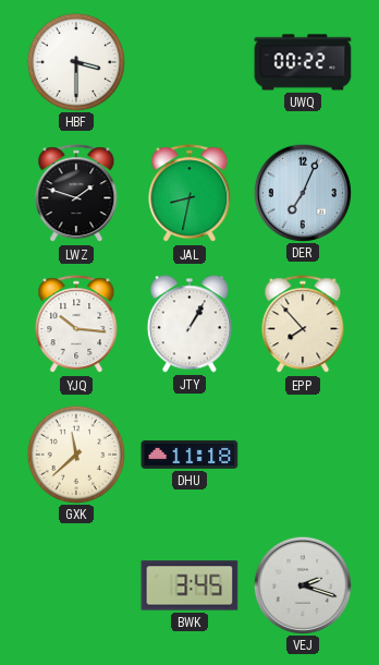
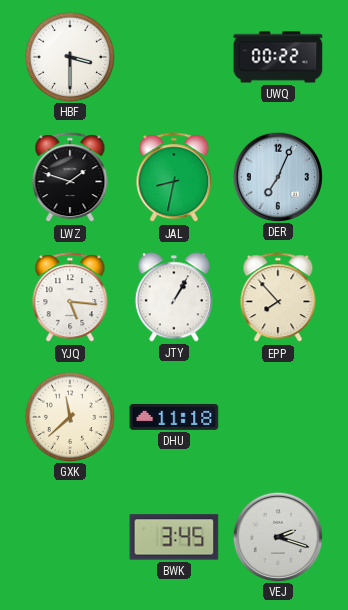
YJQ: 10:16 -> 5:16 (70, 298)
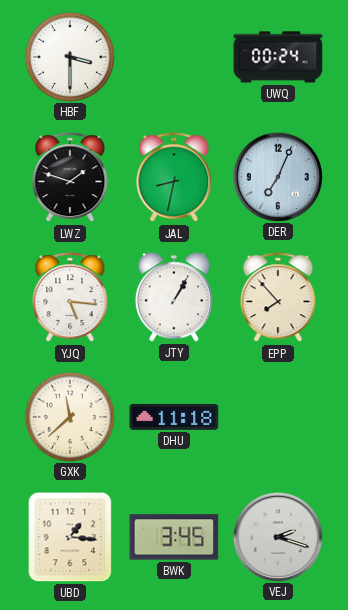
UWQ: 00:22 -> 00:24 (278, 57)
UBD: none -> 1:16 (70, 537)
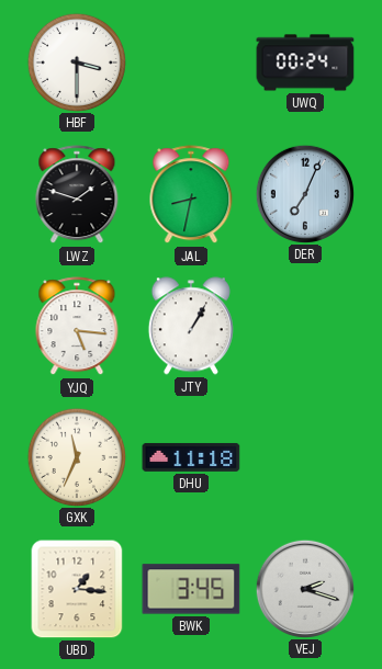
EPP: 7:53 -> none (278, 298)
GXK: 11:38 -> 11:34 (76, 456)
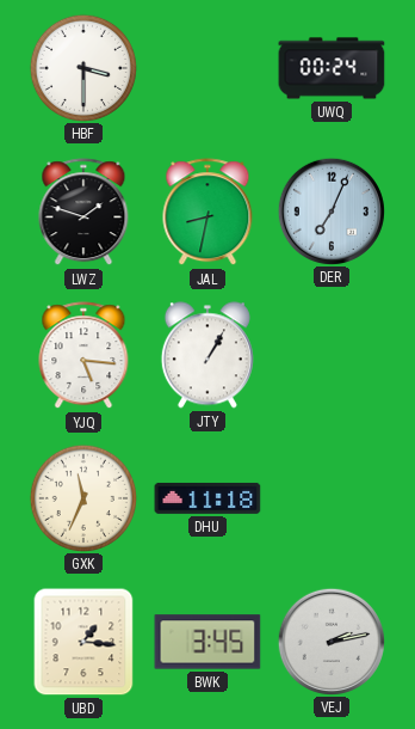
VEJ: 2:18 -> 2:13 (330, 641)
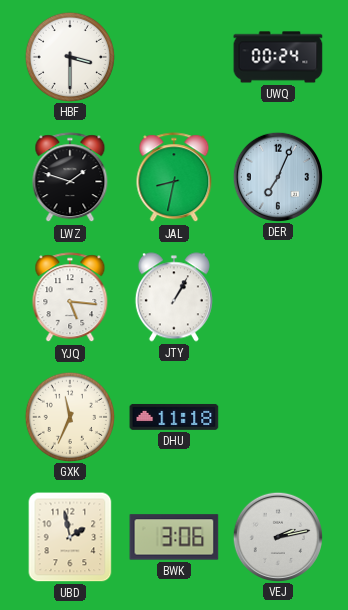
UBD: 1:16 -> 1:58 (70, 537)
BWK: 3:45 -> 3:06 (174, 537)
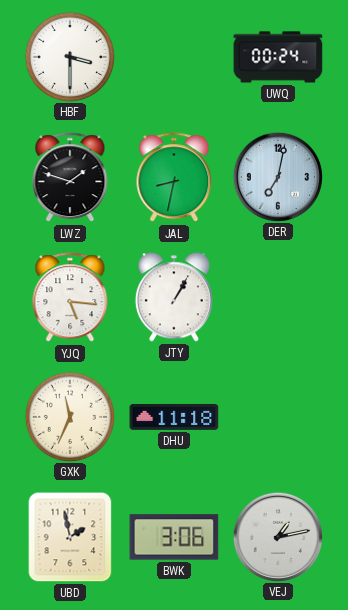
DER: 7:04 -> 7:02 (277, 176)
VEJ: 2:13 -> 1:13 (277, 536)
